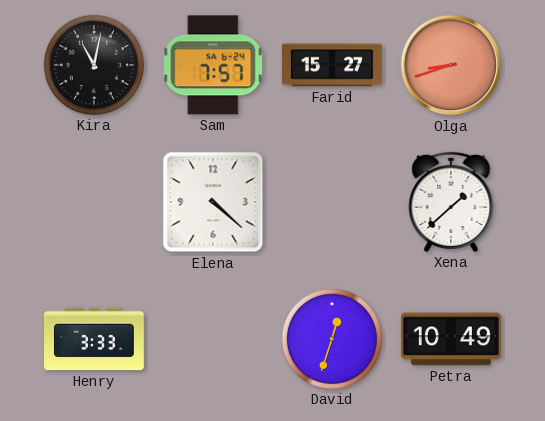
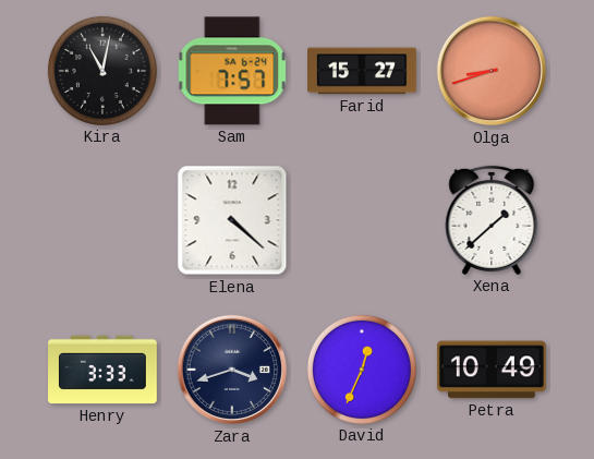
Zara: none -> 3:42 (232, 370)
David: 12:33 -> 12:34 (362, 370)
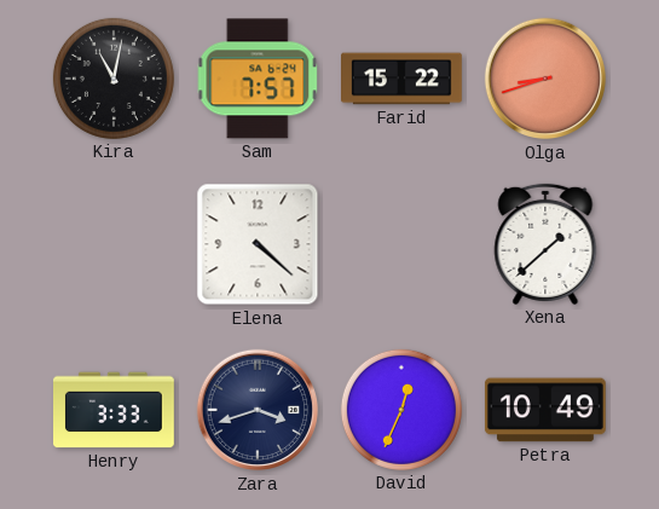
Farid: 15:27 -> 15:22 (403, 79)
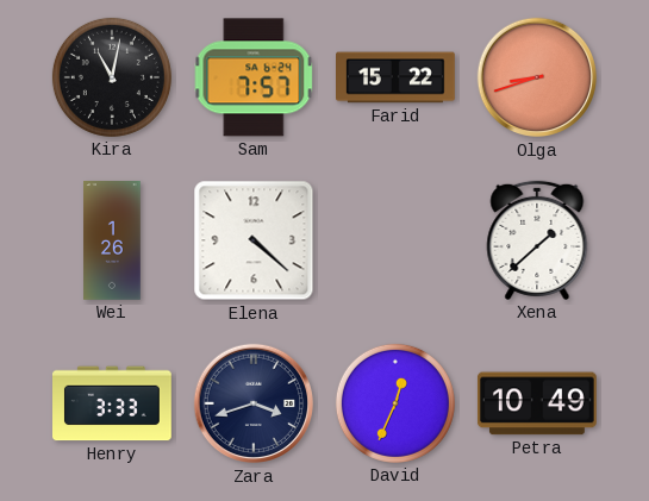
Wei: none -> 1:26 (112, 240)
